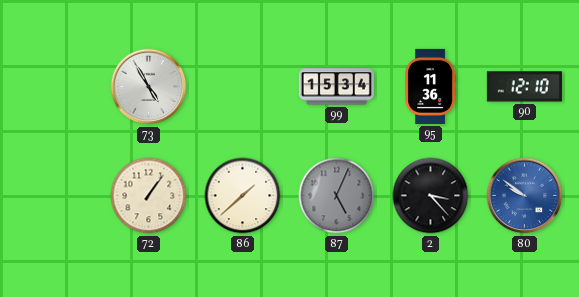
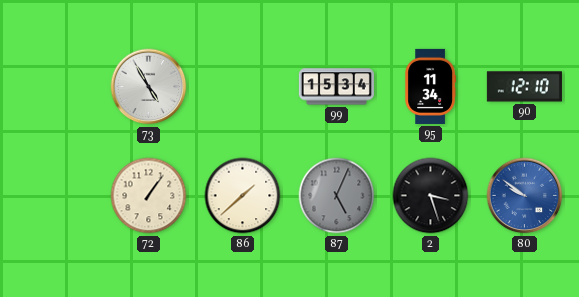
95: 11:36 -> 11:34 (430, 86)
2: 3:23 -> 3:27 (431, 196)
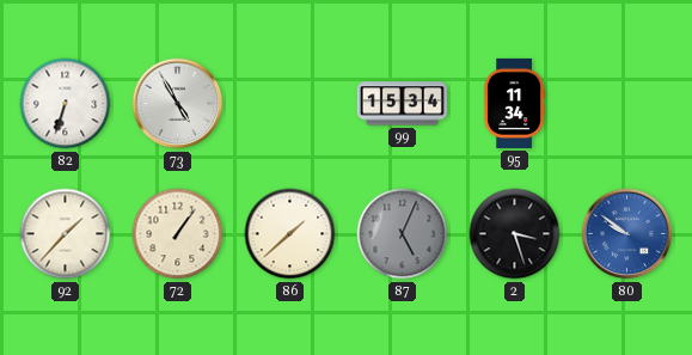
82: none -> 6:33 (66, 104)
90: 12:10 -> none (524, 87)
92: none -> 1:37 (66, 234)
